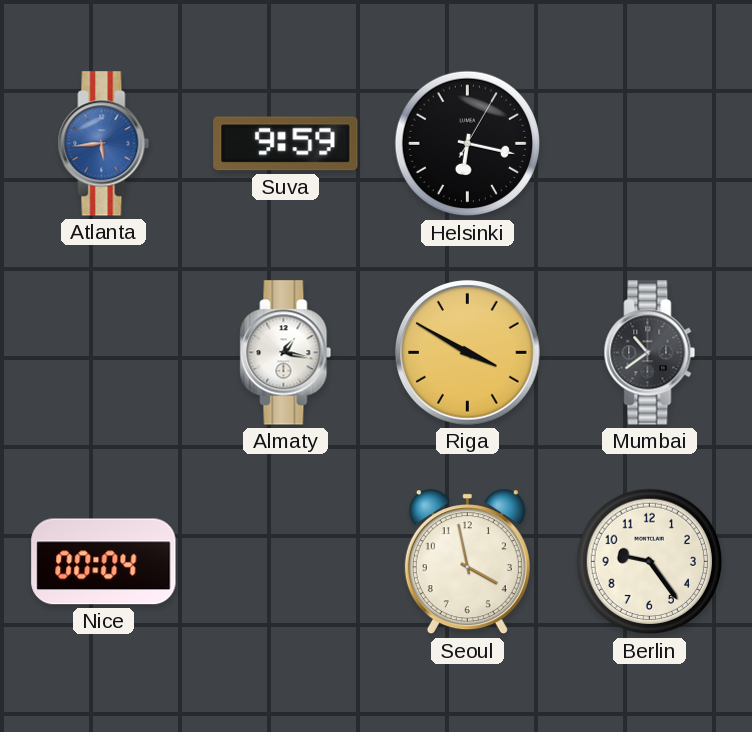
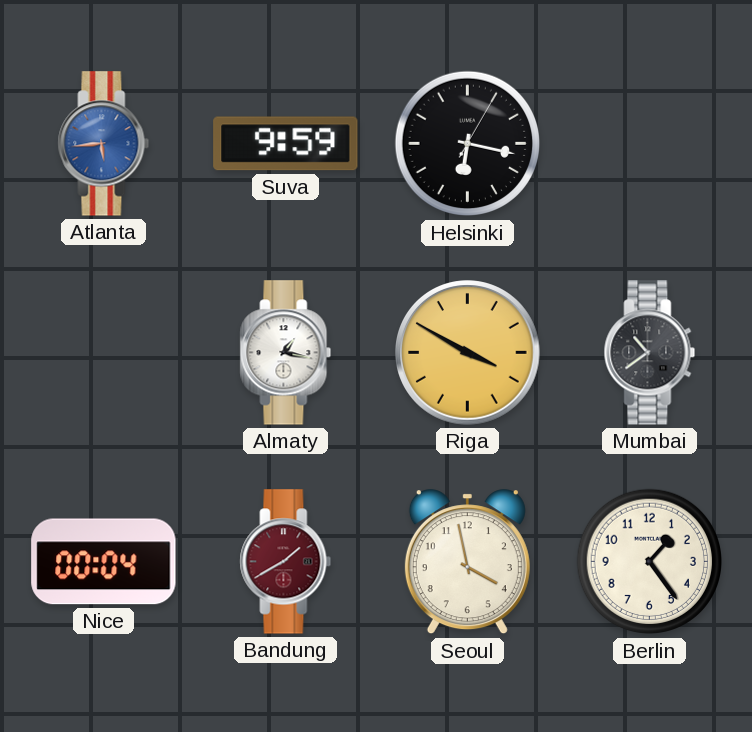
Bandung: none -> 1:40 (286, 562)
Berlin: 9:24 -> 1:24 (650, 562)
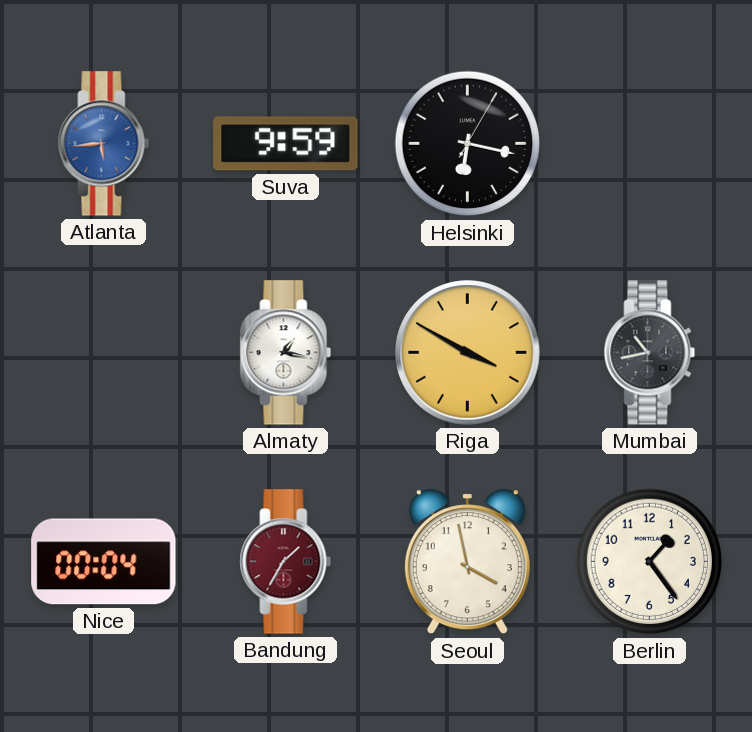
Mumbai: 10:39 -> 10:43 (650, 353)
Bandung: 1:40 -> 1:35 (286, 562)
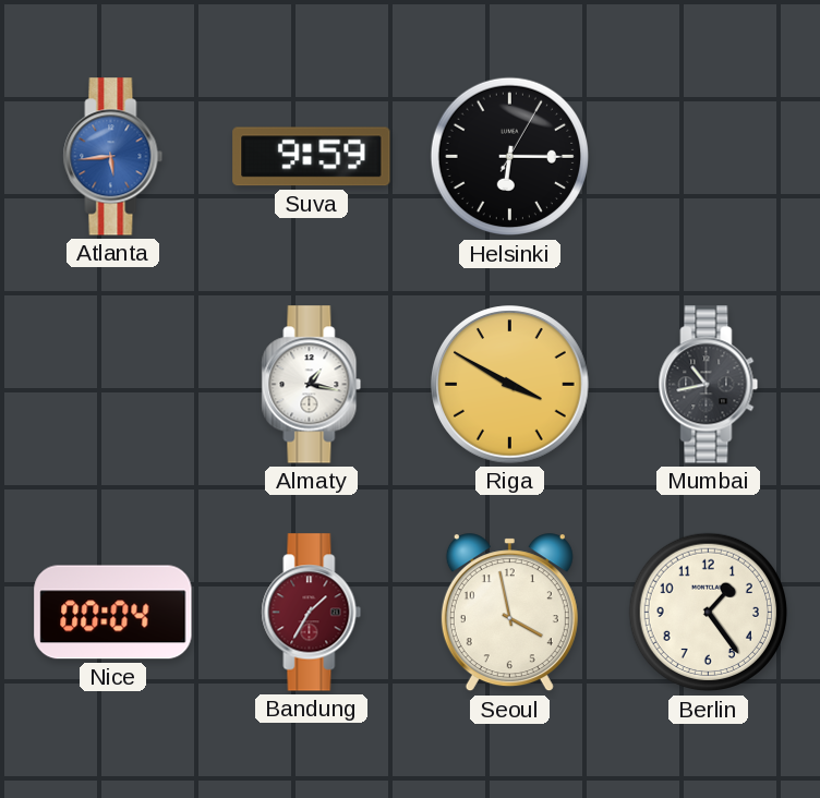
Helsinki: 6:17 -> 6:15 (510, 157)
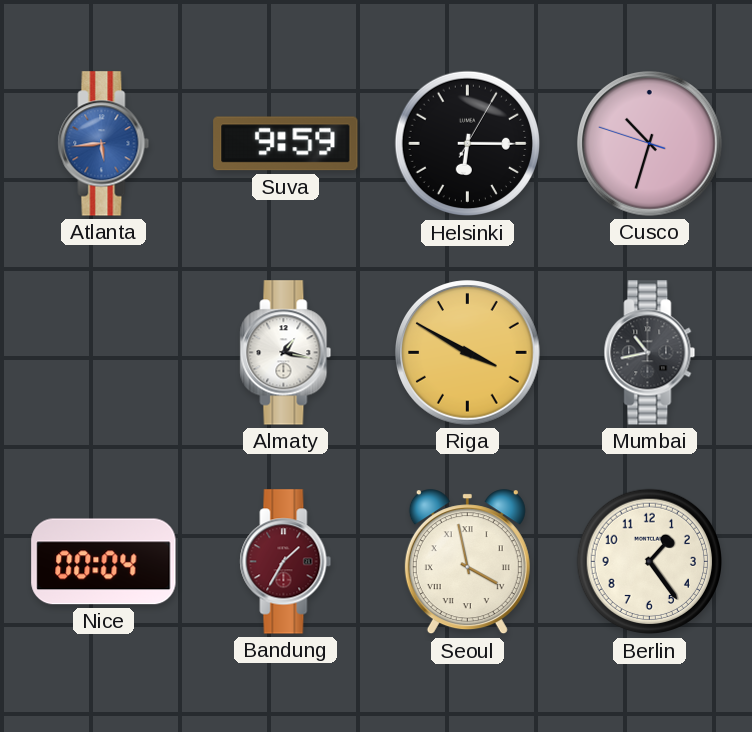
Cusco: none -> 10:32 (650, 144)
Seoul numerals: Arabic -> Roman (467, 562)
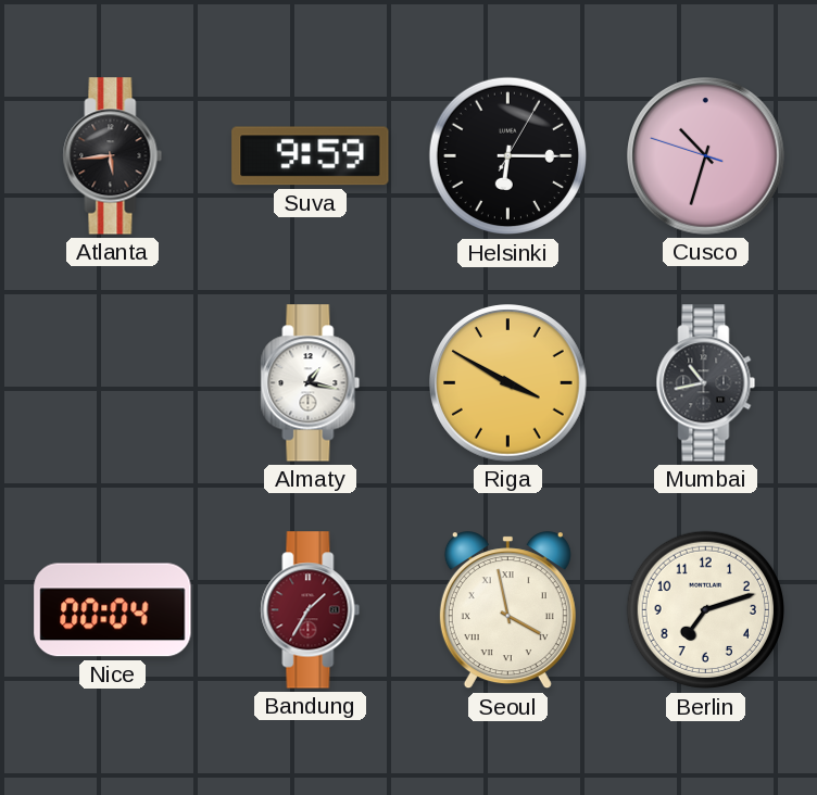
Atlanta dial: blue -> black (113, 156)
Berlin: 1:24 -> 7:12 (706, 610)
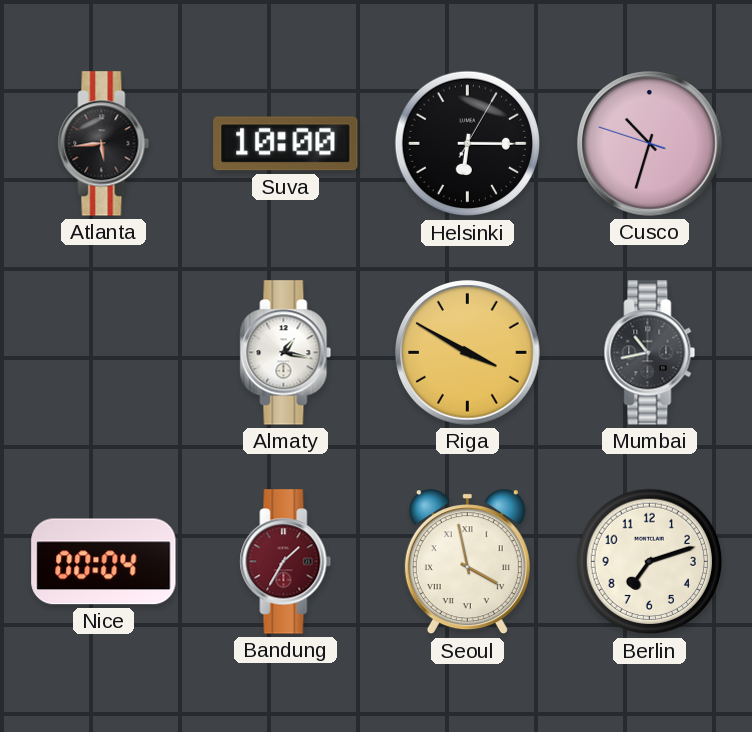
Suva: 9:59 -> 10:00 (286, 144)
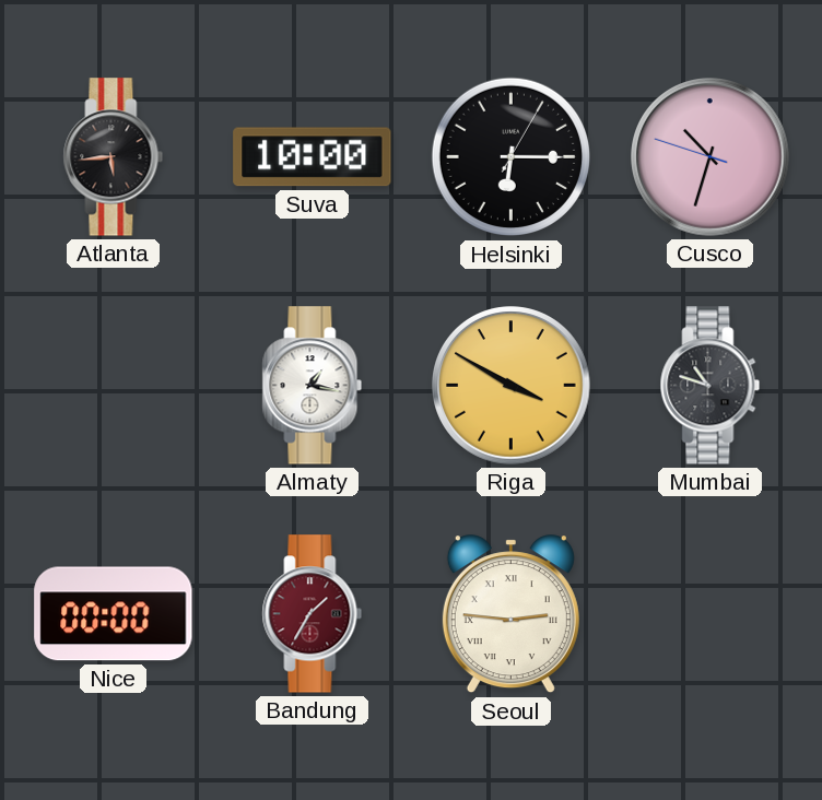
Mumbai: 10:43 -> 10:48 (711, 386)
Nice: 00:04 -> 00:00 (114, 614)
Seoul: 3:58 -> 2:46 (510, 614)
Berlin: 7:12 -> none (650, 562)
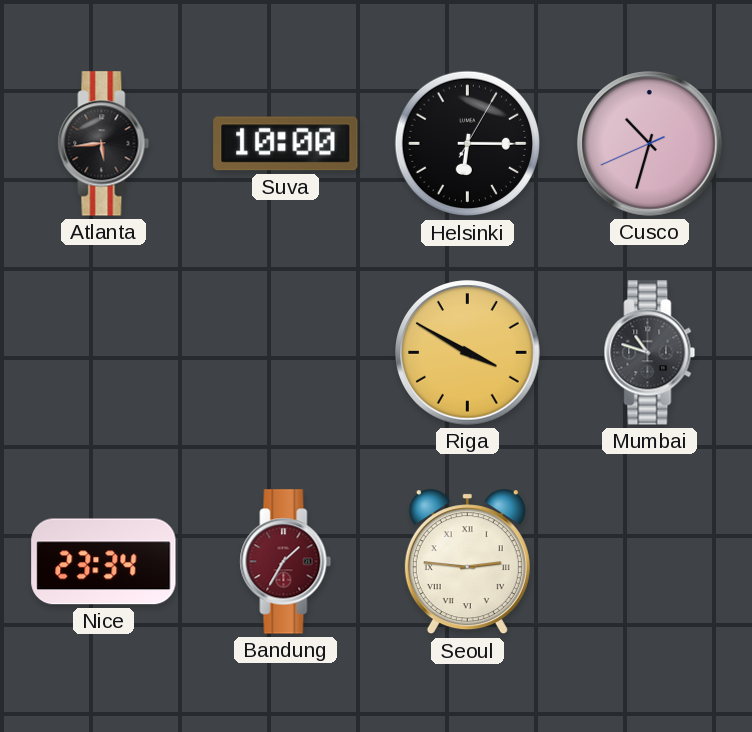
Cusco: 10:32:48 -> 10:32:41 (650, 144)
Almaty: 1:17 -> none (313, 386)
Nice: 00:00 -> 23:34 (104, 562)
